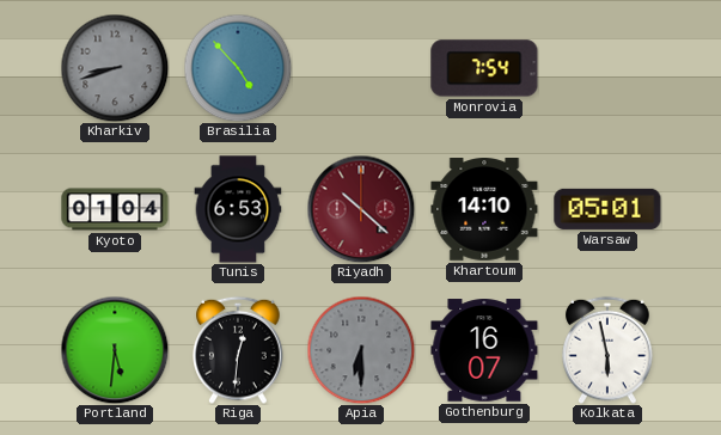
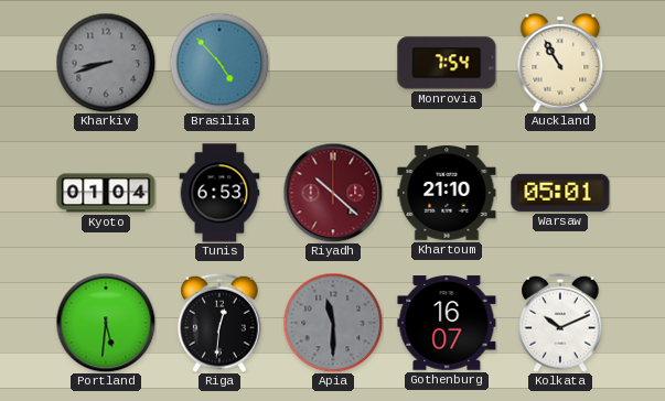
Auckland: none -> 10:55 (560, 63)
Khartoum: 14:10 -> 21:10 (447, 193)
Apia: 6:30 -> 11:30 (333, 323)
Kolkata: 5:58 -> 10:11 (560, 323)
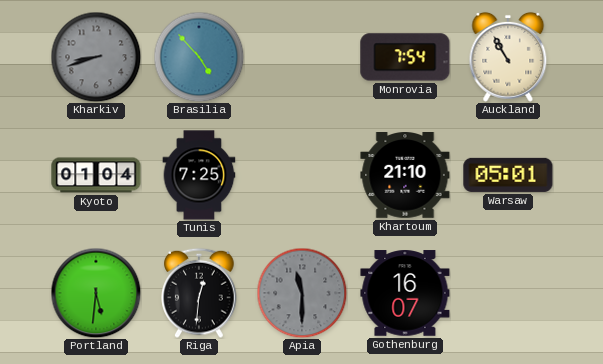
Tunis: 6:53 -> 7:25 (199, 175)
Riyadh: 10:22 -> none (333, 193)
Kolkata: 10:11 -> none (560, 323)
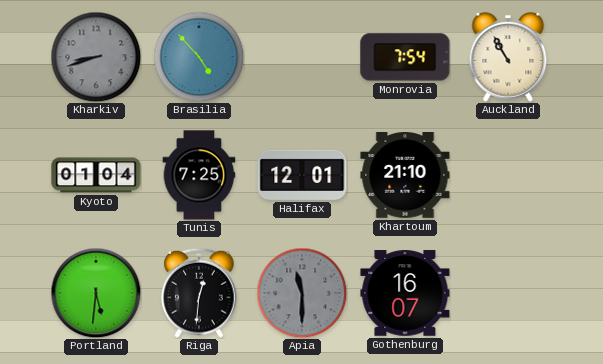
Halifax: none -> 12:01 (302, 175)
Warsaw: 05:01 -> none (508, 175)
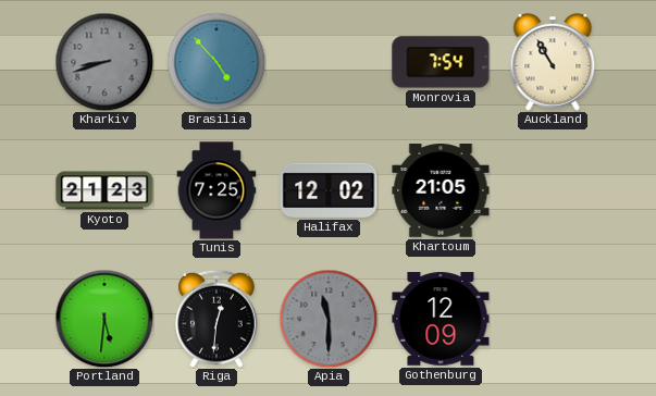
Kyoto: 01:04 -> 21:23 (104, 190)
Halifax: 12:01 -> 12:02 (329, 190)
Khartoum: 21:10 -> 21:05 (441, 190)
Gothenburg: 16:07 -> 12:09 (441, 319)
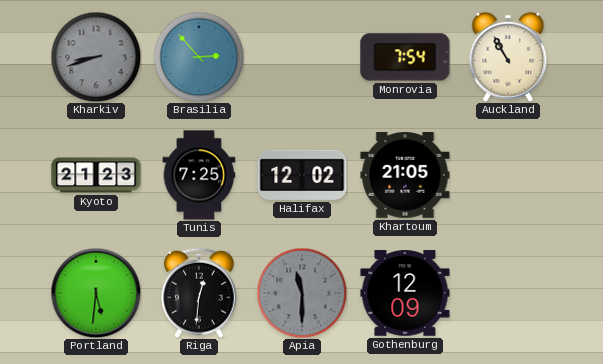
Brasilia: 4:53 -> 2:53 (199, 57)
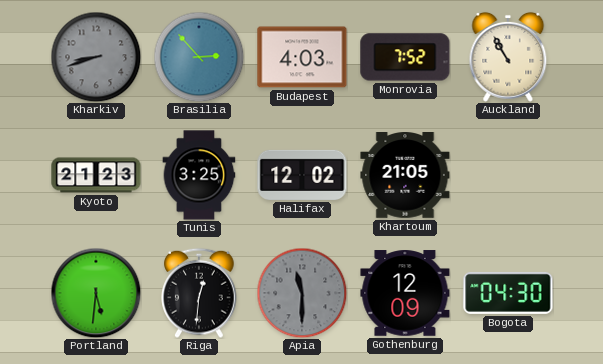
Budapest: none -> 4:03 (302, 57)
Monrovia: 7:54 -> 7:52 (405, 57)
Tunis: 7:25 -> 3:25 (199, 175)
Bogota: none -> 04:30 (508, 293)
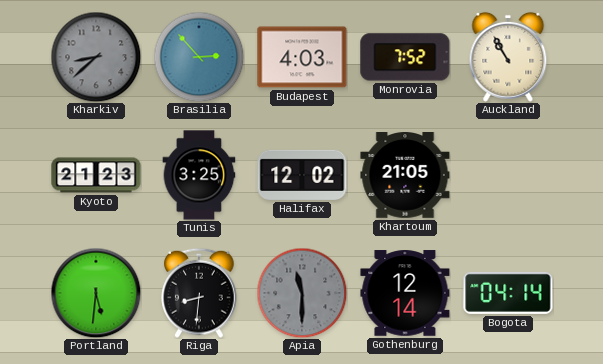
Kharkiv: 8:42 -> 8:38 (96, 57)
Riga: 12:31 -> 8:31 (199, 293)
Gothenburg: 12:09 -> 12:14 (405, 293)
Bogota: 04:30 -> 04:14 (508, 293)
